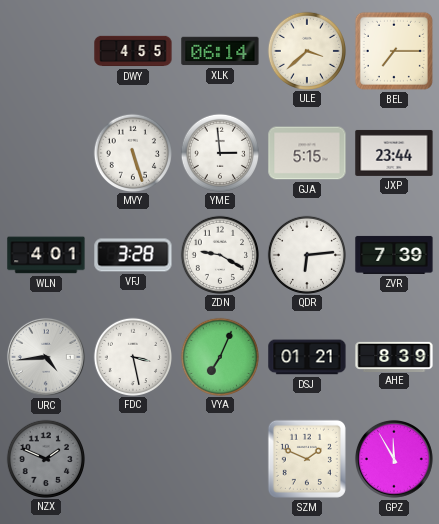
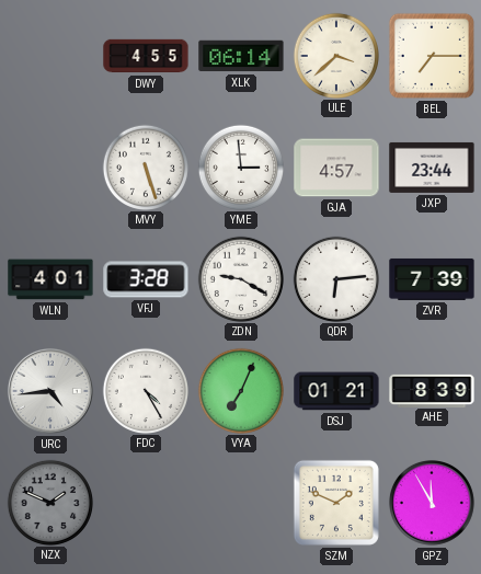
GJA: 5:15 -> 4:57 (336, 168)
FDC: 3:28 -> 4:25 (145, 390)
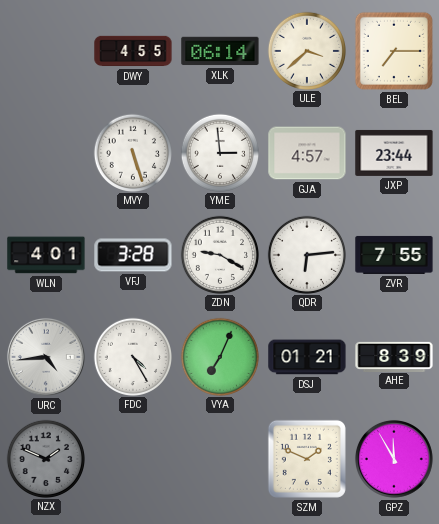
ZVR: 7:39 -> 7:55 (394, 255)
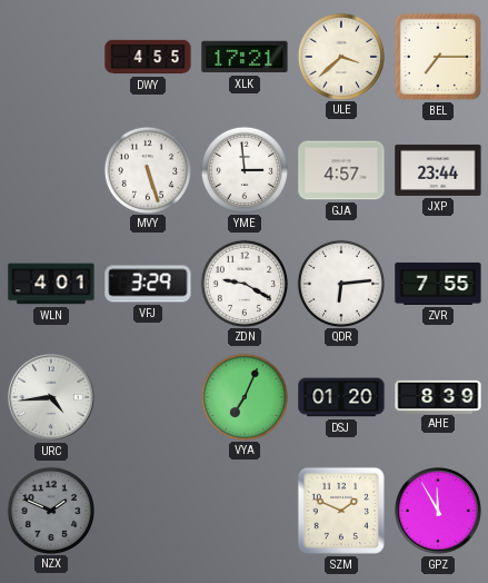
XLK: 06:14 -> 17:21 (245, 57)
VFJ: 3:28 -> 3:29 (148, 284)
FDC: 4:25 -> none (132, 356)
DSJ: 01:21 -> 01:20 (341, 397)
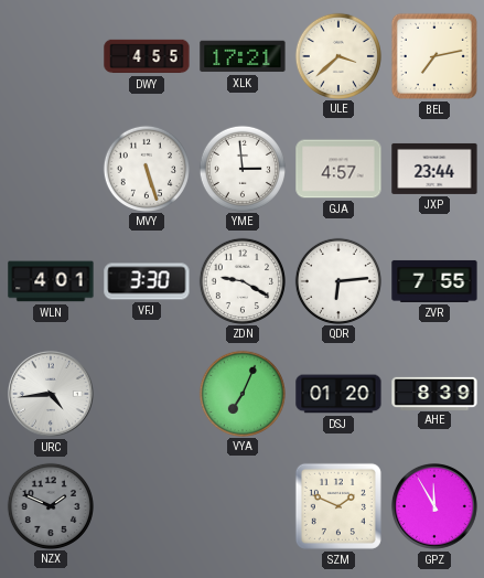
BEL: 7:15 -> 7:13 (434, 56)
VFJ: 3:29 -> 3:30 (147, 281)
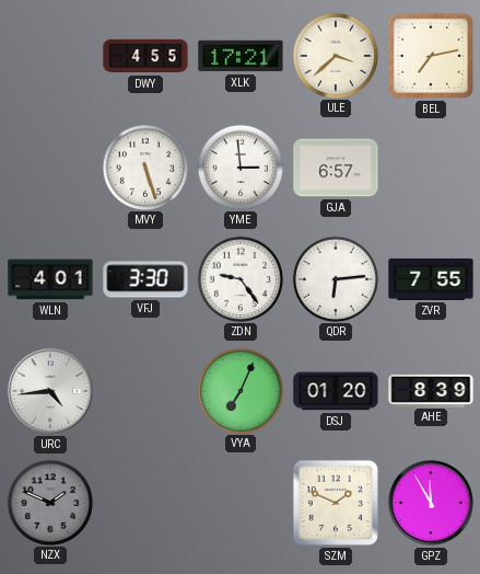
GJA: 4:57 -> 6:57 (336, 168)
JXP: 23:44 -> none (434, 169)
ZDN: 9:20 -> 9:24 (239, 278)
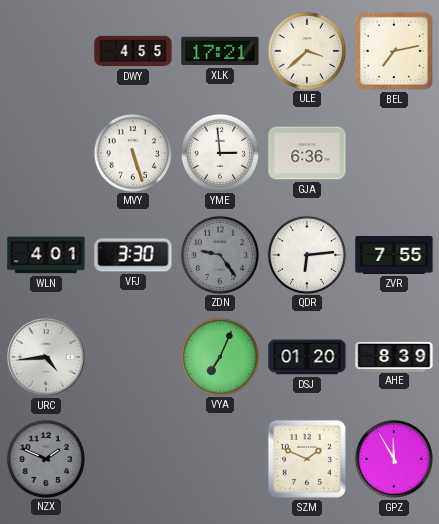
GJA: 6:57 -> 6:36 (307, 153)
ZDN dial: white -> grey (219, 254)
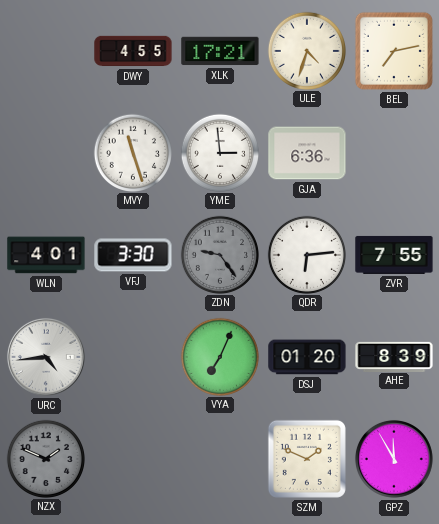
ULE: 3:38 -> 4:33 (306, 50)
MVY: 5:27 -> 11:27 (132, 152)
